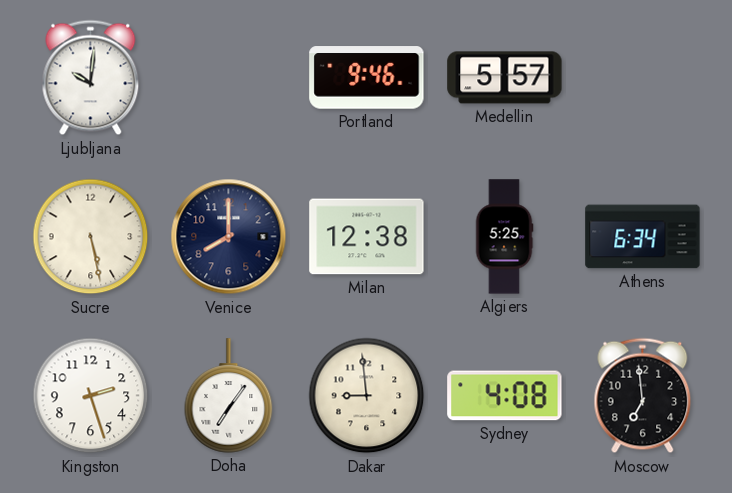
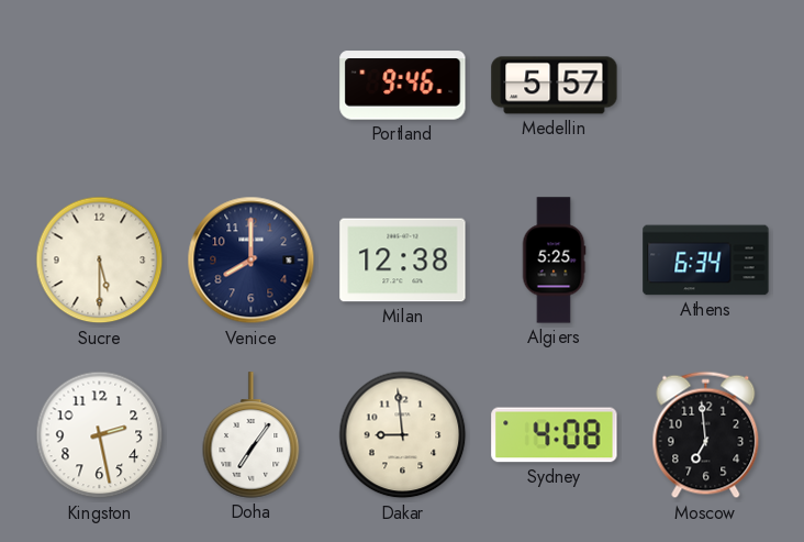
Ljubljana: 10:01 -> none (91, 78)
Sucre: 5:28 -> 5:30 (100, 261)
Kingston: 2:27 -> 2:28 (100, 435)
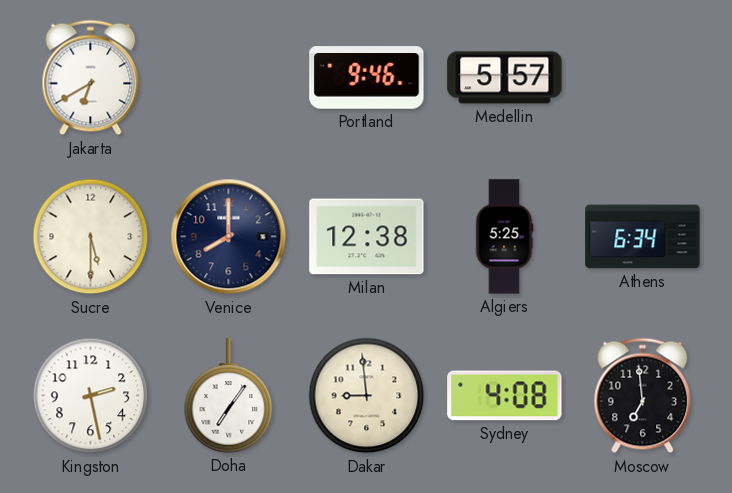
Jakarta: none -> 6:40 (91, 78)
